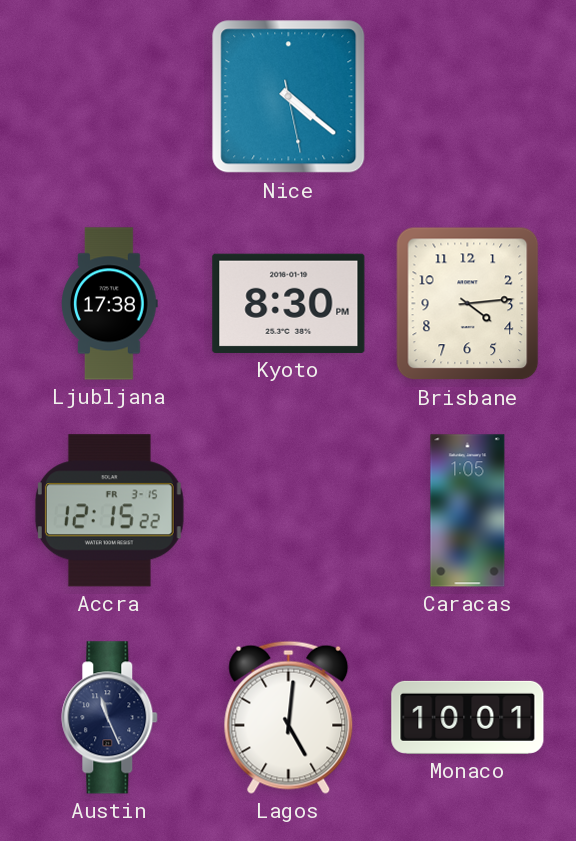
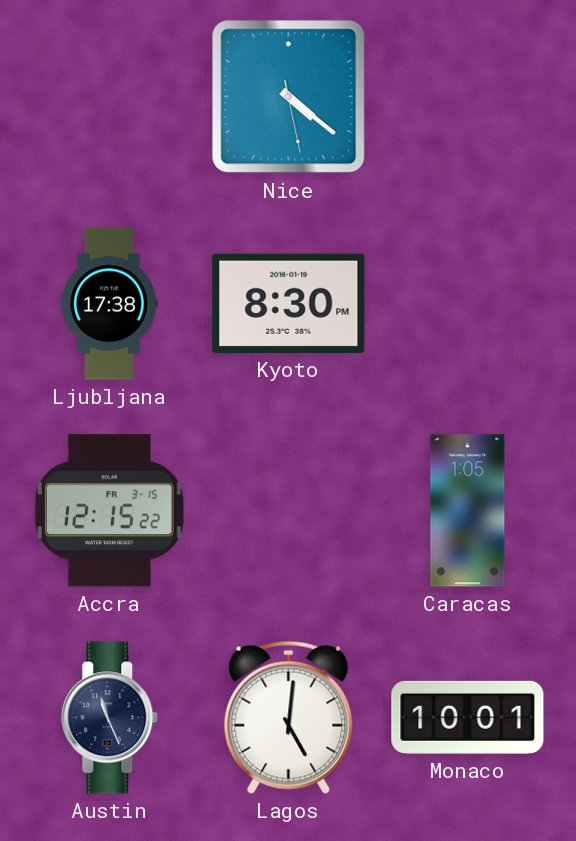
Brisbane: 4:14 -> none (468, 304)
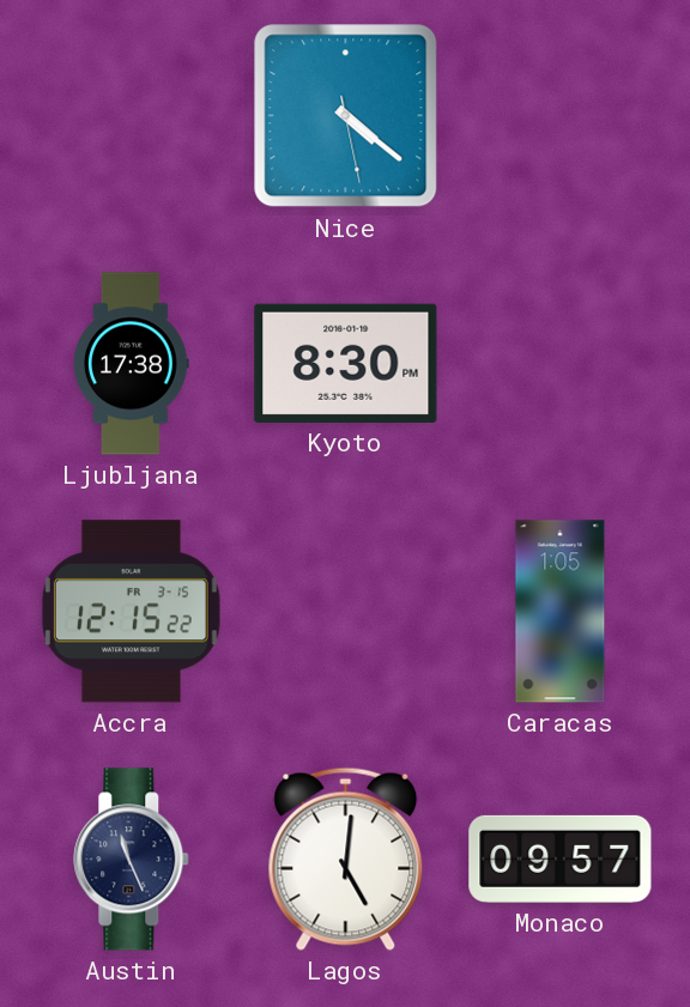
Monaco: 10:01 -> 09:57 (561, 859)
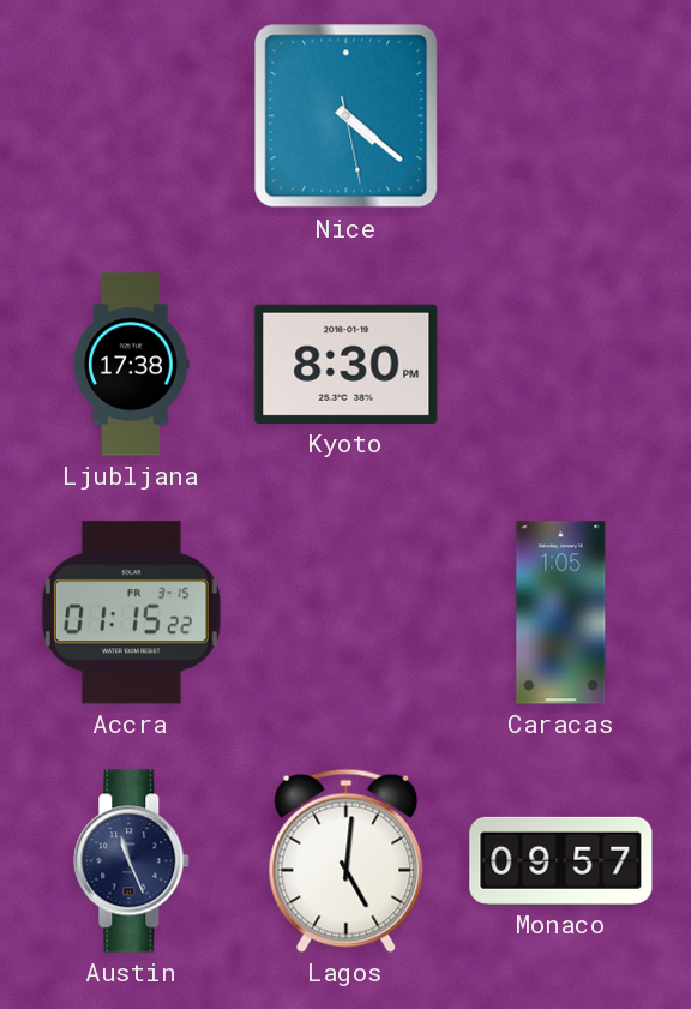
Accra: 12:15 -> 01:15 (131, 613)
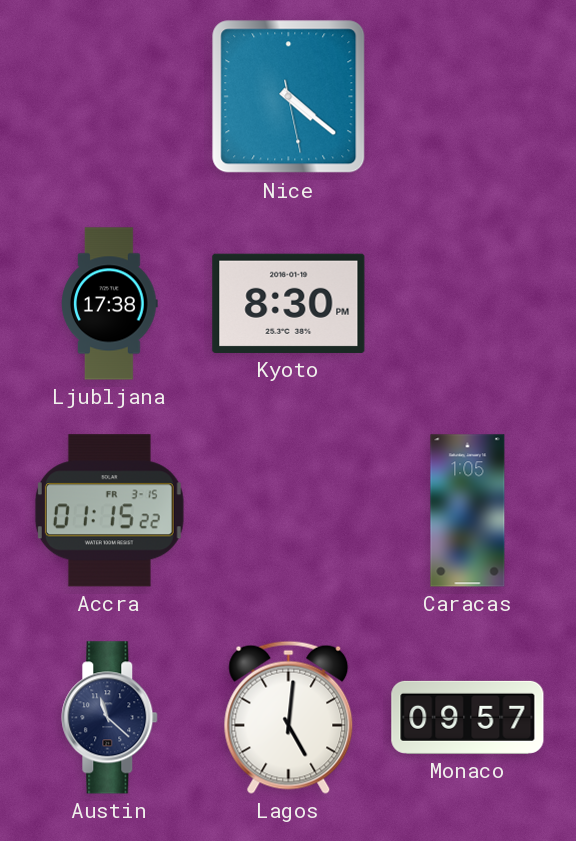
Austin: 11:26 -> 11:22 (110, 718)
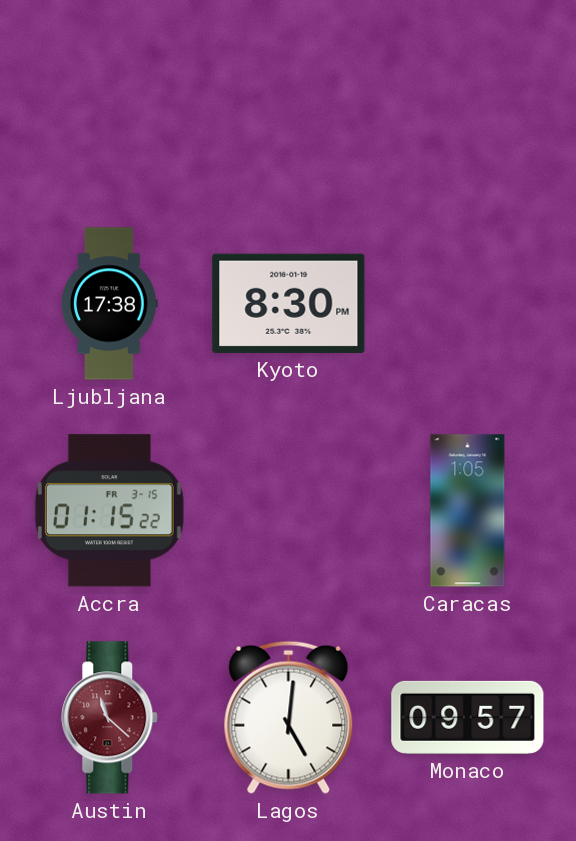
Nice: 4:21 -> none (289, 97)
Austin dial: navy -> burgundy (110, 718)
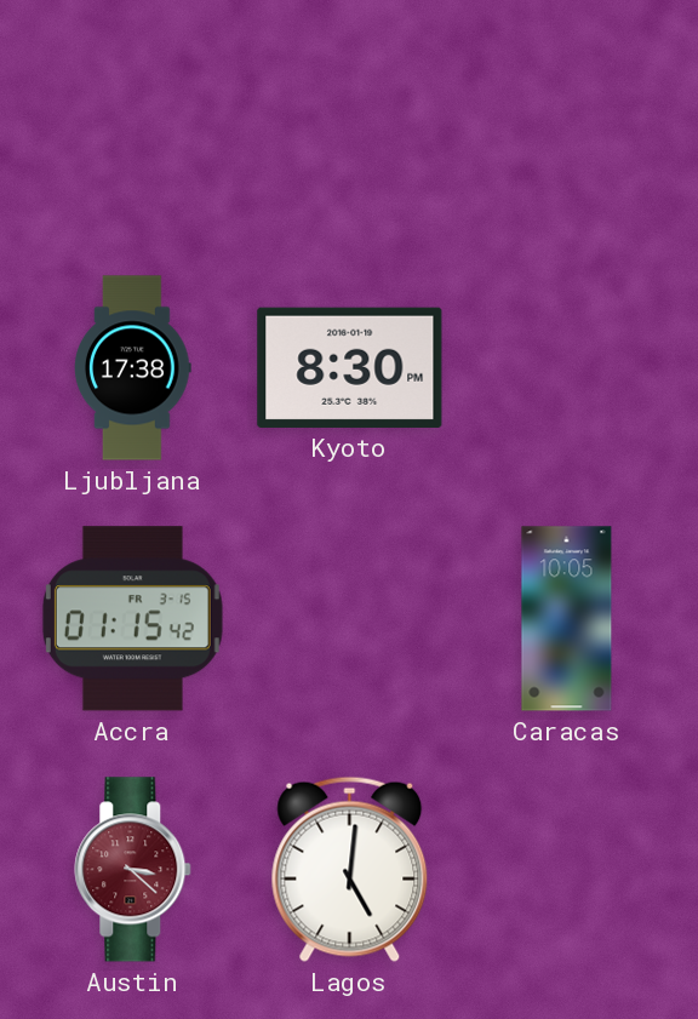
Accra: 01:15:22 -> 01:15:42 (132, 619)
Caracas: 1:05 -> 10:05 (567, 619)
Austin: 11:22 -> 3:22 (133, 870)
Monaco: 09:57 -> none (468, 717)
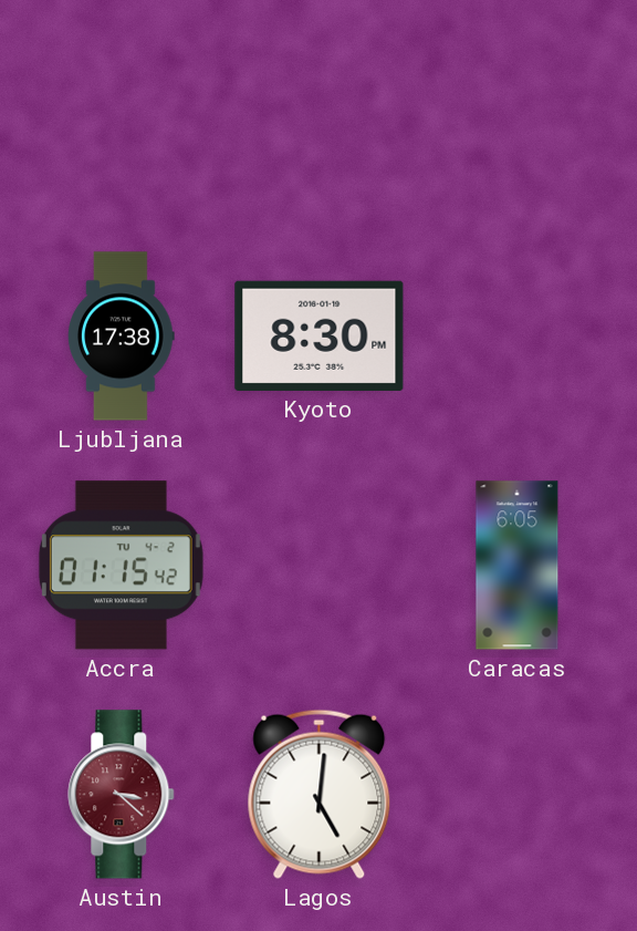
Accra date: FR 3-15 -> TU 4-2 (121, 566)
Caracas: 10:05 -> 6:05 (518, 566)
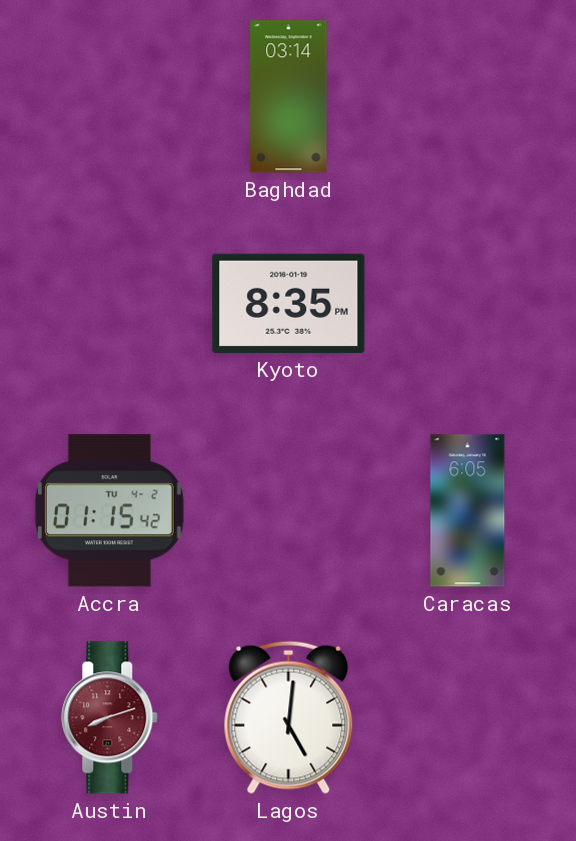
Baghdad: none -> 03:14 (289, 97)
Ljubljana: 17:38 -> none (122, 337)
Kyoto: 8:30 -> 8:35 (289, 303)
Austin: 3:22 -> 8:12 (110, 718)
